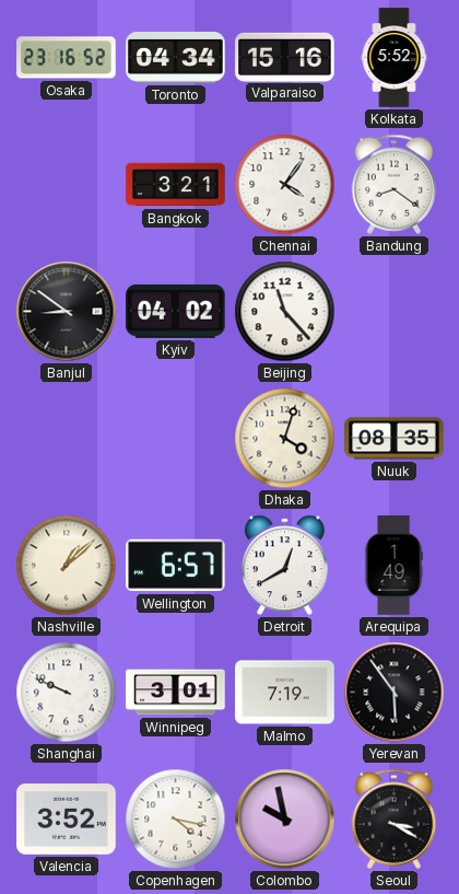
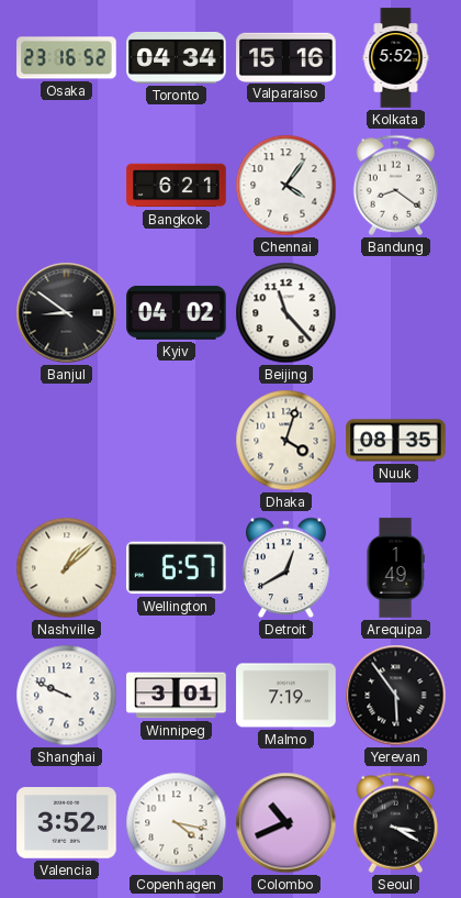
Bangkok: 3:21 -> 6:21 (177, 186)
Colombo: 9:58 -> 10:41 (286, 823)
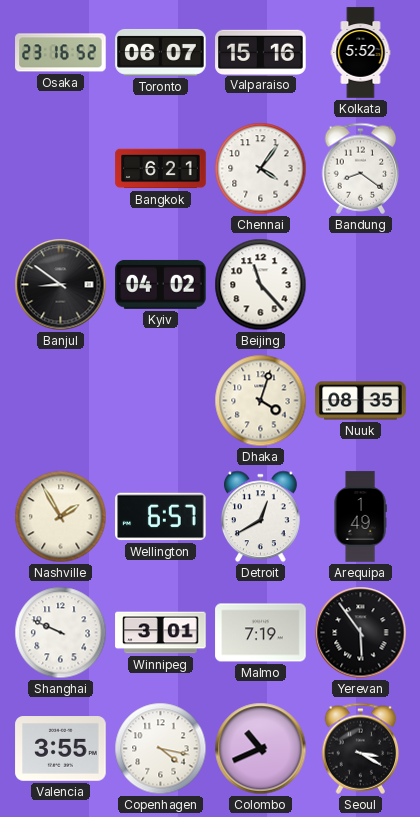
Toronto: 04:34 -> 06:07 (161, 52)
Nashville: 1:08 -> 1:55 (61, 517)
Valencia: 3:52 -> 3:55 (61, 749)
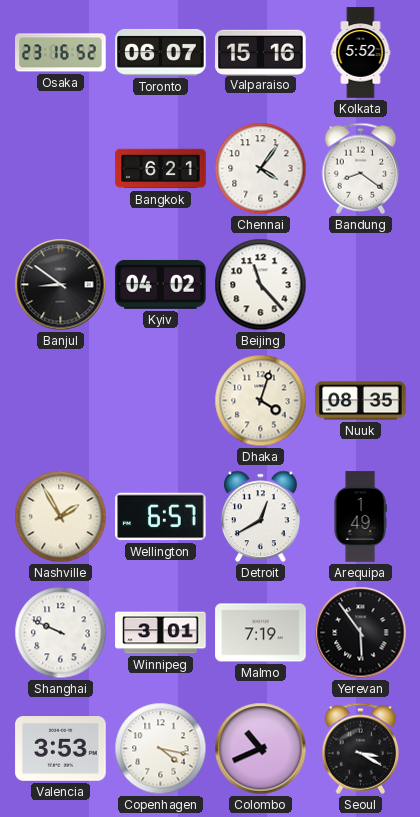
Valencia: 3:55 -> 3:53 (61, 749)
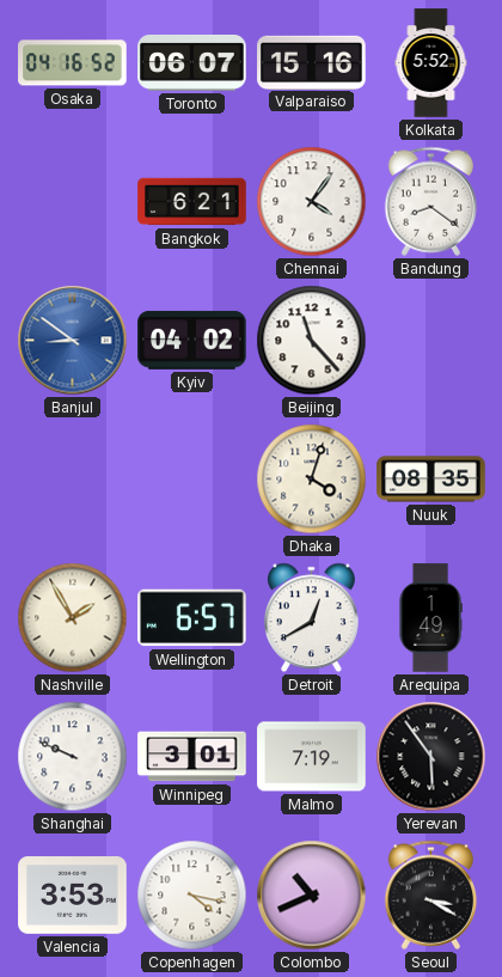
Osaka: 23:16 -> 04:16 (73, 63)
Banjul dial: black -> blue (73, 341)
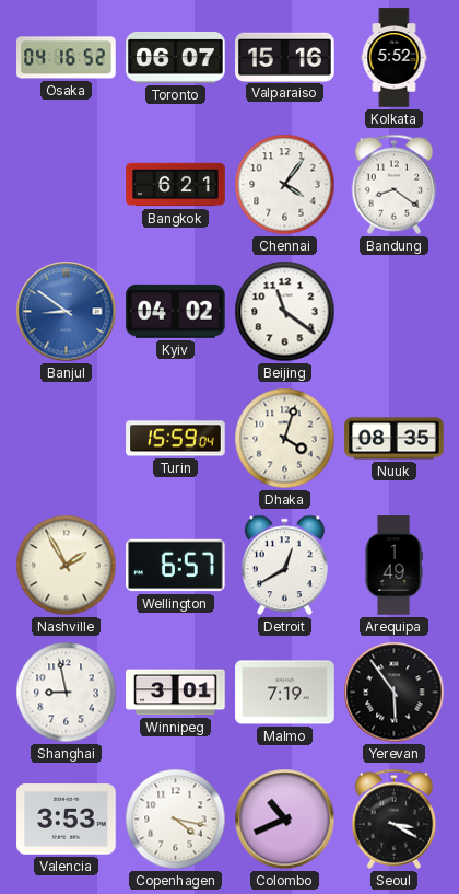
Beijing: 11:23 -> 11:21 (285, 312)
Turin: none -> 15:59 (176, 439)
Shanghai: 9:49 -> 8:58 (67, 693)
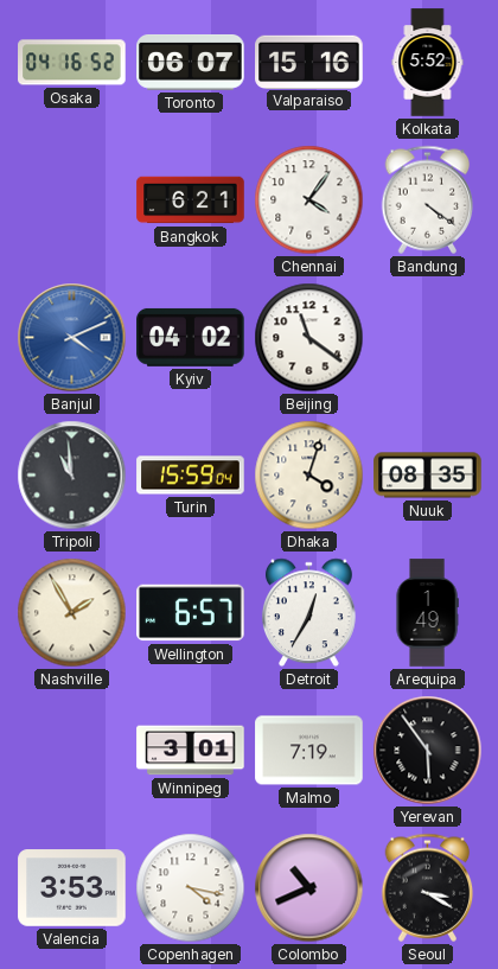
Bandung: 8:21 -> 4:21 (428, 199)
Banjul: 8:51 -> 4:11 (72, 338)
Tripoli: none -> 10:59 (72, 476)
Detroit: 12:40 -> 12:35 (308, 613)
Shanghai: 8:58 -> none (67, 693)
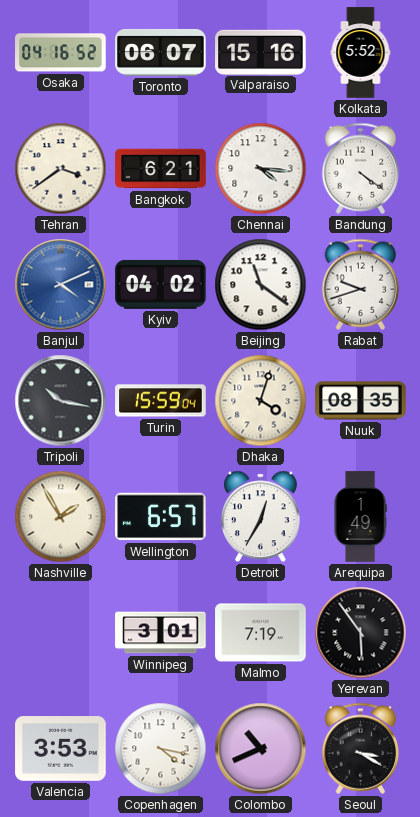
Tehran: none -> 3:39 (61, 169)
Chennai: 4:06 -> 4:16 (261, 169)
Rabat: none -> 9:42 (361, 284)
Tripoli: 10:59 -> 10:17 (61, 401)
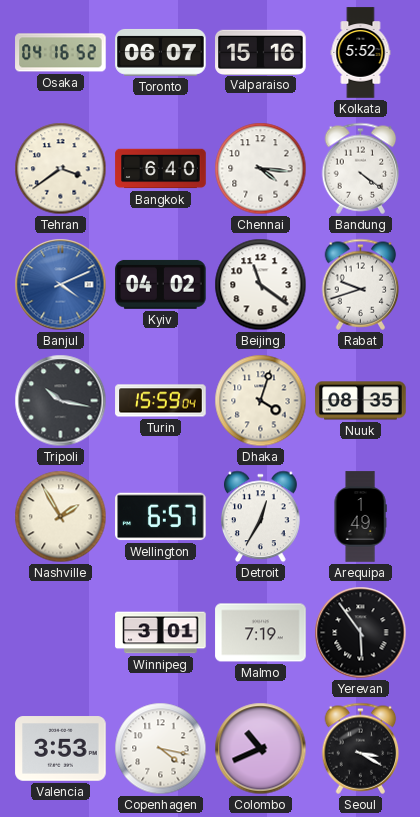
Bangkok: 6:21 -> 6:40 (161, 169)
